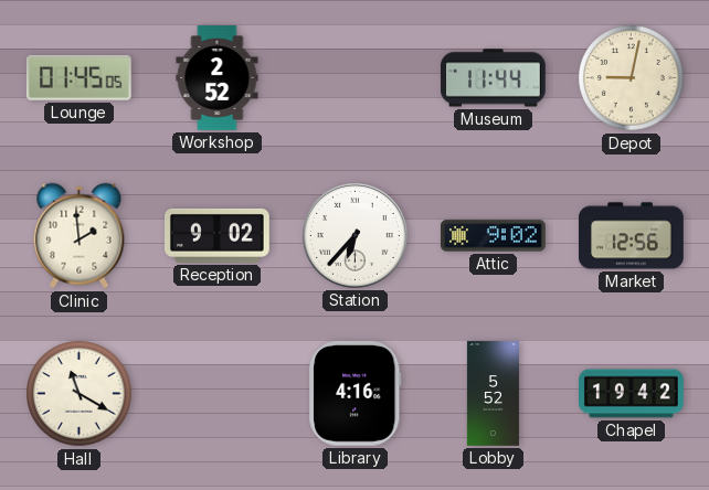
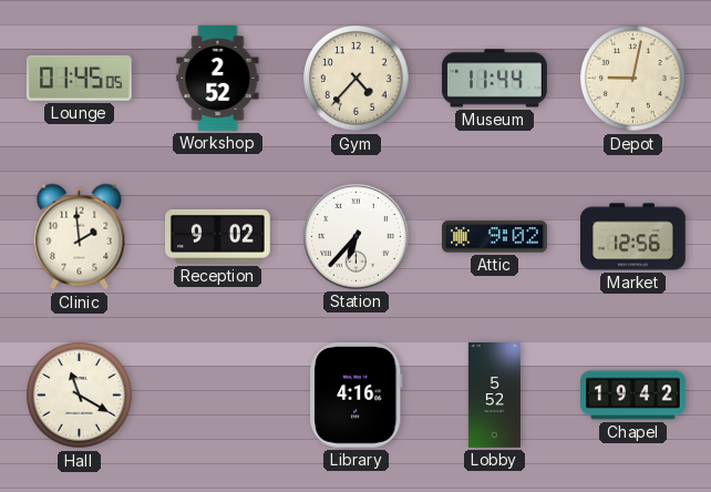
Gym: none -> 4:37 (357, 79)
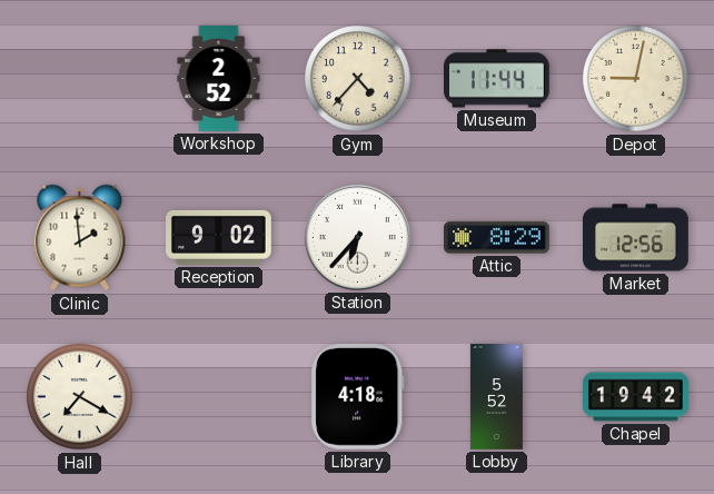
Lounge: 01:45 -> none (79, 78)
Attic: 9:02 -> 8:29 (497, 238)
Hall: 11:20 -> 7:20 (80, 397)
Library: 4:16 -> 4:18 (358, 396)
